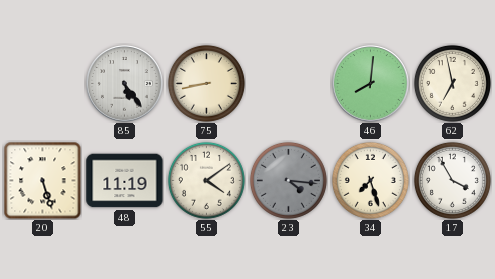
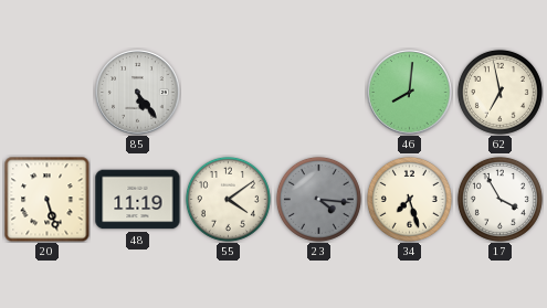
75: 8:43 -> none (206, 83)
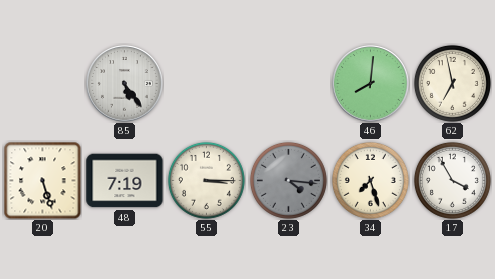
48: 11:19 -> 7:19 (125, 181)
55: 4:09 -> 3:15 (206, 180)
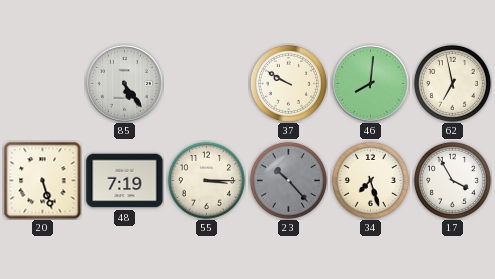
37: none -> 9:50 (288, 83)
23: 4:16 -> 10:23 (288, 180)
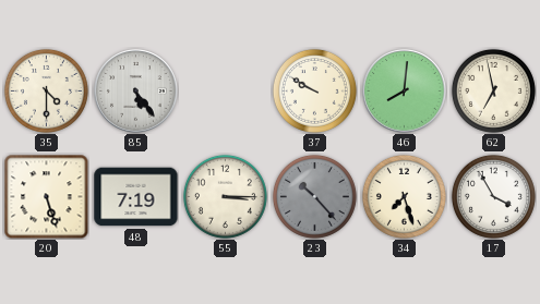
35: none -> 4:30 (46, 90)
